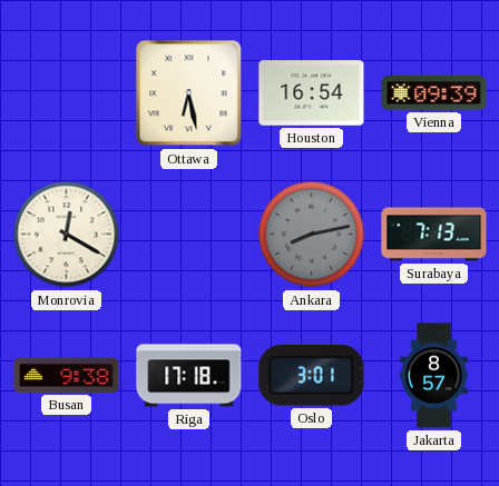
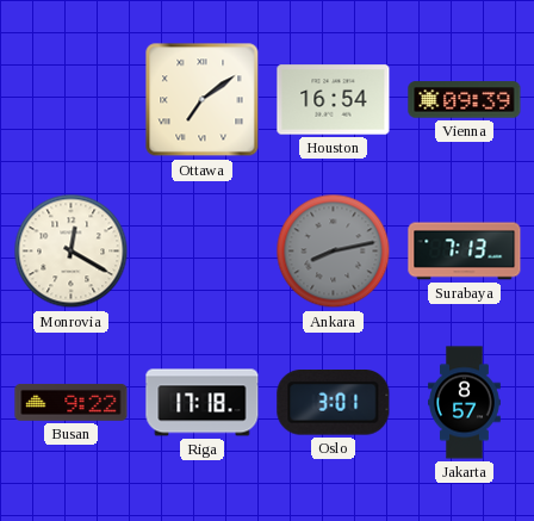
Ottawa: 6:28 -> 7:09 (203, 100)
Busan: 9:38 -> 9:22 (72, 402)
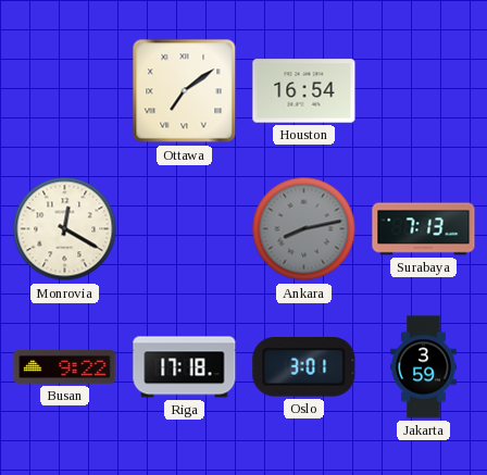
Vienna: 09:39 -> none (465, 100)
Jakarta: 8:57 -> 3:59 (424, 367)
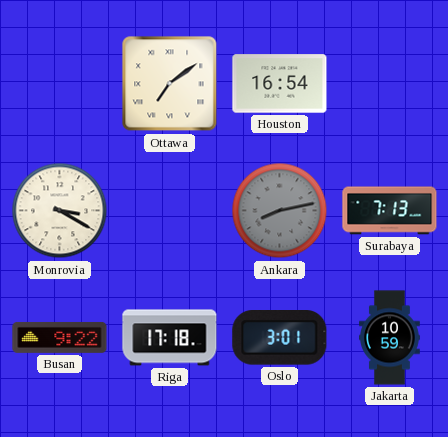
Monrovia: 12:20 -> 3:20 (60, 211)
Jakarta: 3:59 -> 10:59 (390, 338)
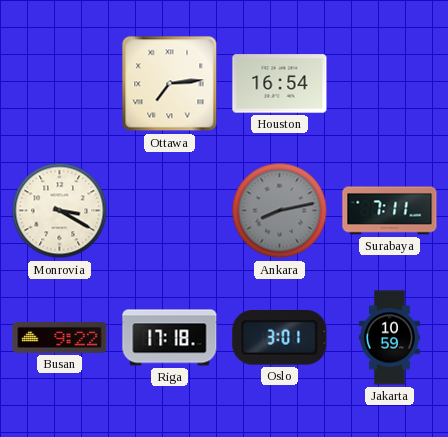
Ottawa: 7:09 -> 7:14 (170, 84)
Surabaya: 7:13 -> 7:11 (390, 211)
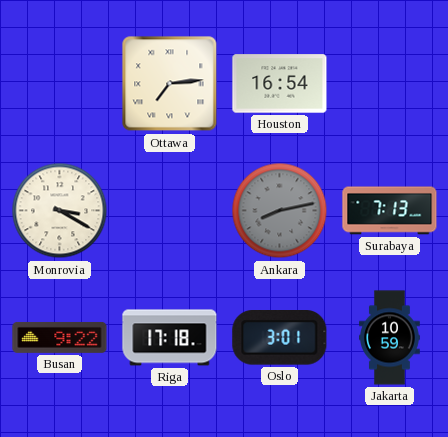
Surabaya: 7:11 -> 7:13 (390, 211)
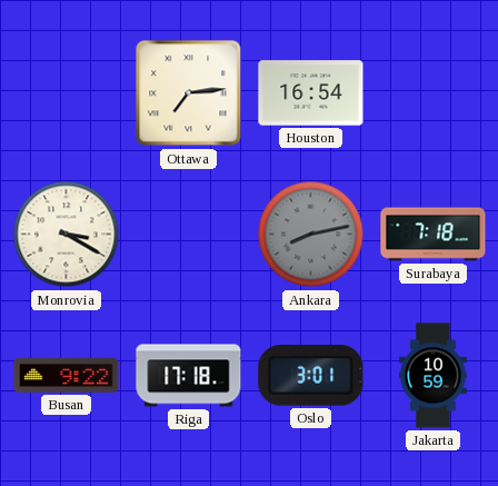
Surabaya: 7:13 -> 7:18 (434, 235)
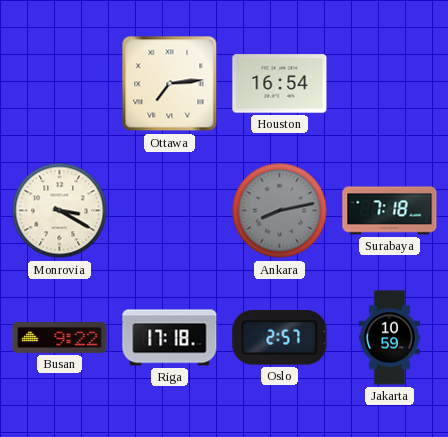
Oslo: 3:01 -> 2:57 (280, 338)
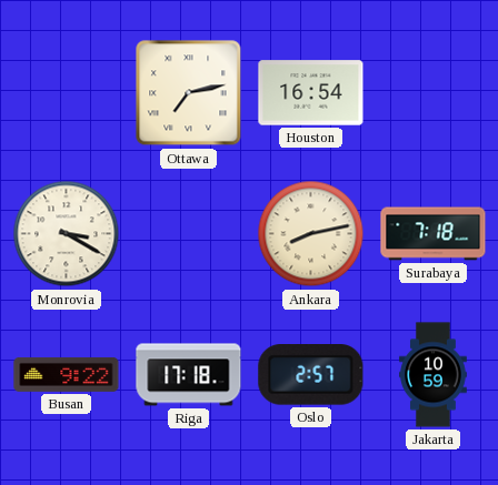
Ottawa: 7:14 -> 7:13 (189, 93)
Ankara dial: grey -> cream (311, 234)
